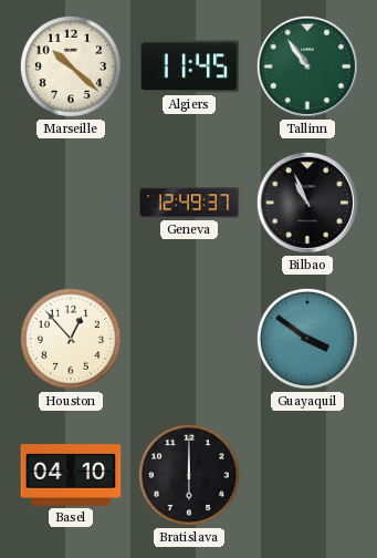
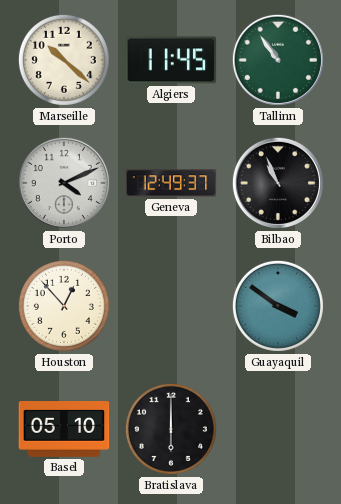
Porto: none -> 4:11 (64, 183)
Basel: 04:10 -> 05:10 (64, 430)
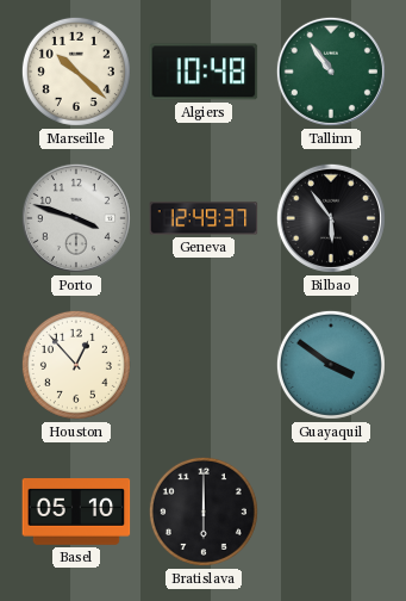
Algiers: 11:45 -> 10:48 (204, 72)
Porto: 4:11 -> 3:48 (76, 218)
Bilbao: 10:56 -> 5:54 (331, 218)
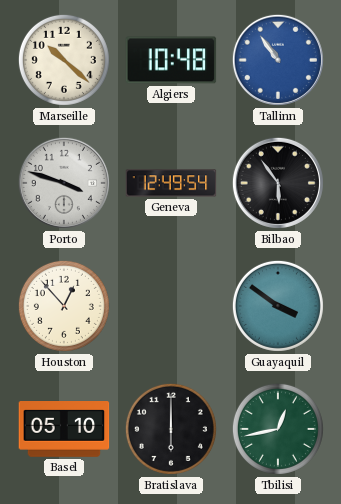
Tallinn dial: green -> blue (278, 60)
Geneva: 12:49:37 -> 12:49:54 (171, 183)
Tbilisi: none -> 12:43 (278, 429)
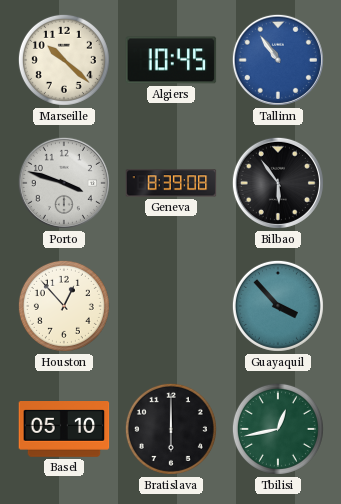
Algiers: 10:48 -> 10:45 (171, 60)
Geneva: 12:49 -> 8:39 (171, 183)
Guayaquil: 3:51 -> 3:53 (278, 306)
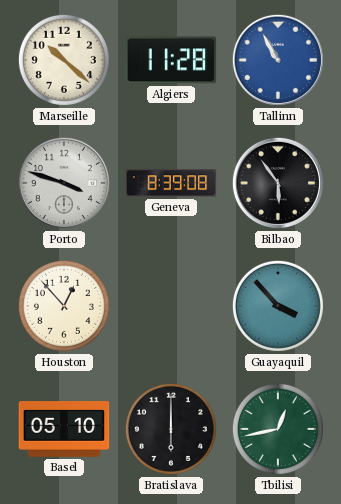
Algiers: 10:45 -> 11:28 (171, 60)
Tallinn: 10:54 -> 10:55 (278, 60)
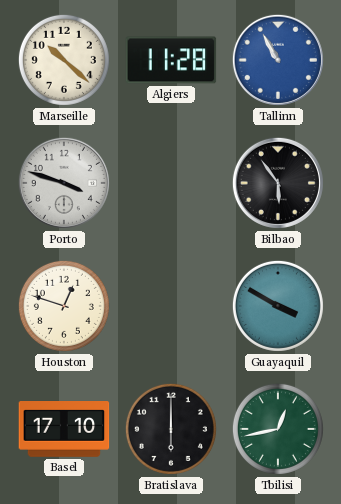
Geneva: 8:39 -> none (171, 183)
Houston: 12:53 -> 12:48 (64, 306)
Guayaquil: 3:53 -> 3:50 (278, 306)
Basel: 05:10 -> 17:10 (64, 430)
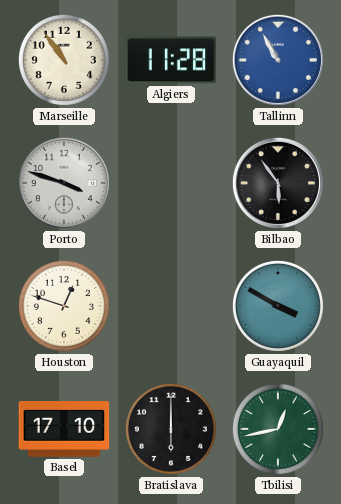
Marseille: 10:22 -> 10:54 (64, 60)
